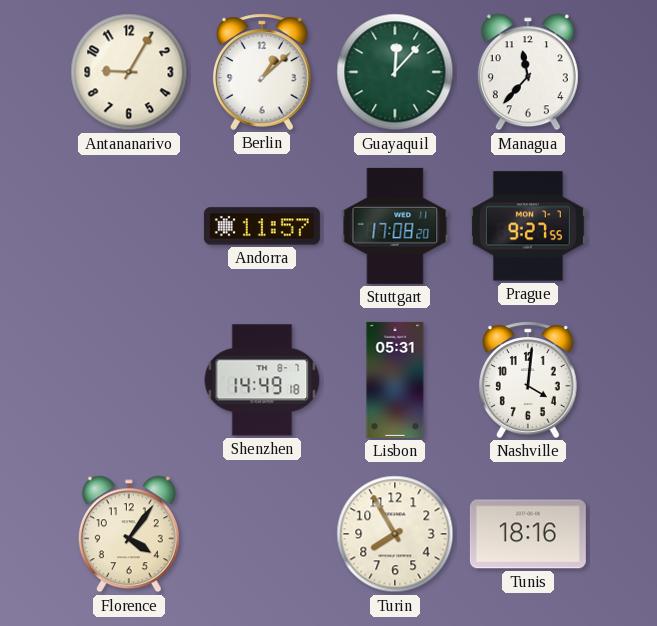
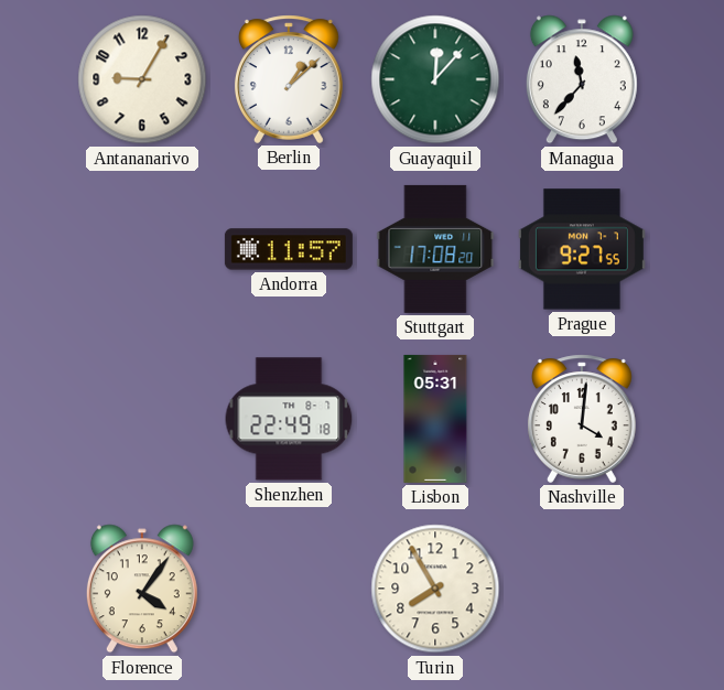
Shenzhen: 14:49 -> 22:49 (289, 419)
Tunis: 18:16 -> none (528, 534)
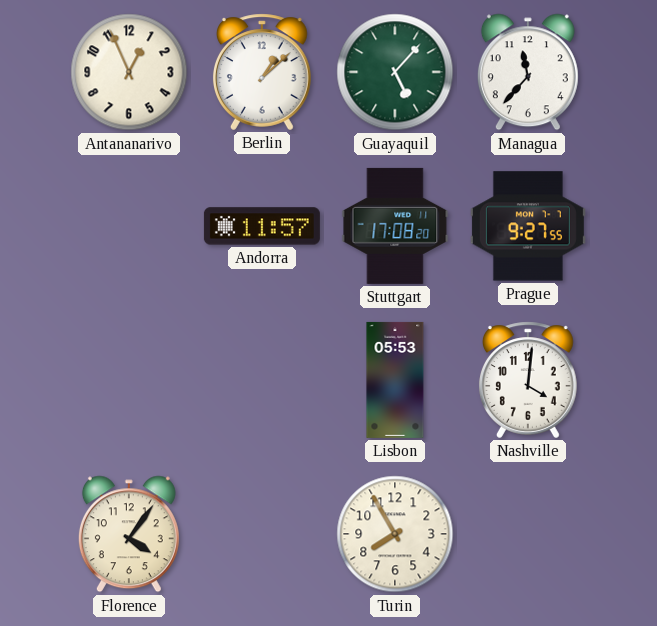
Antananarivo: 9:05 -> 12:56 (129, 72)
Guayaquil: 12:07 -> 5:07 (395, 72)
Shenzhen: 22:49 -> none (289, 419)
Lisbon: 05:31 -> 05:53 (395, 380)
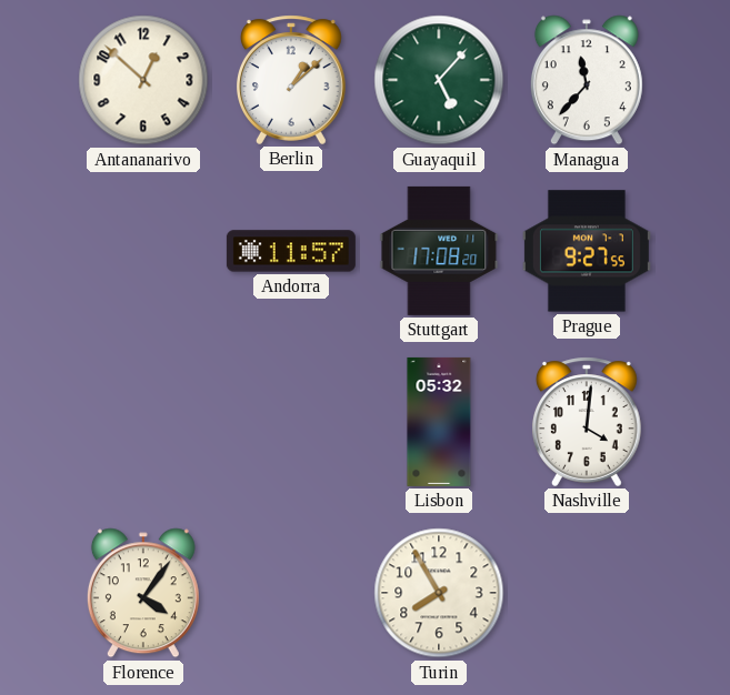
Antananarivo: 12:56 -> 12:52 (143, 80)
Lisbon: 05:53 -> 05:32 (439, 422)
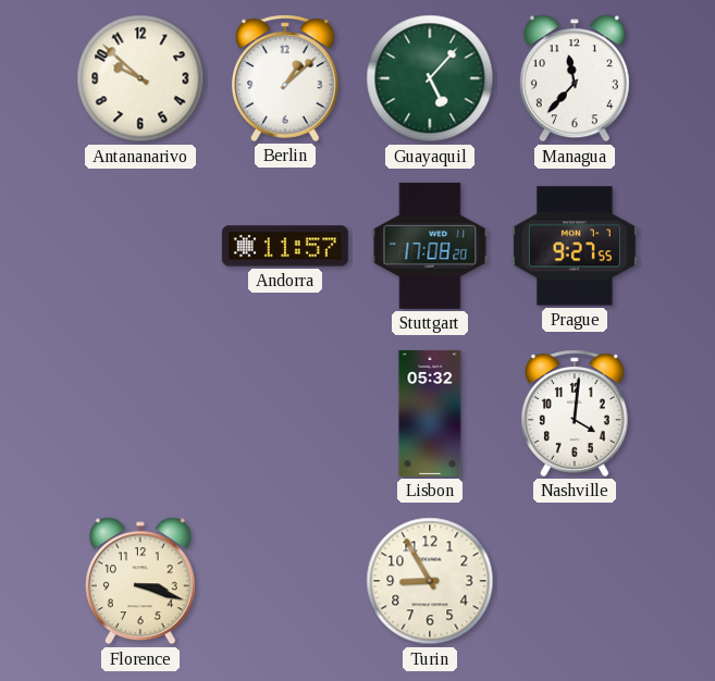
Antananarivo: 12:52 -> 9:52 (140, 78)
Florence: 4:06 -> 3:18 (140, 581)
Turin: 7:55 -> 8:55 (430, 581)
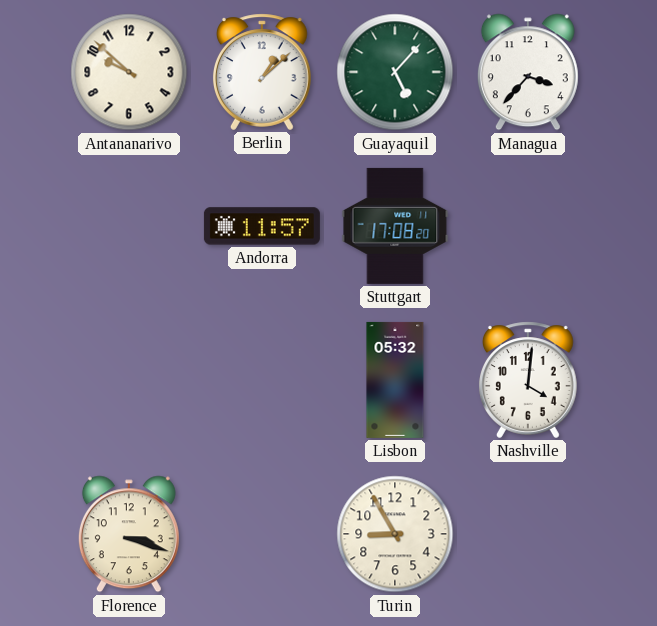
Managua: 11:37 -> 3:37 (528, 72)
Prague: 9:27 -> none (575, 246)
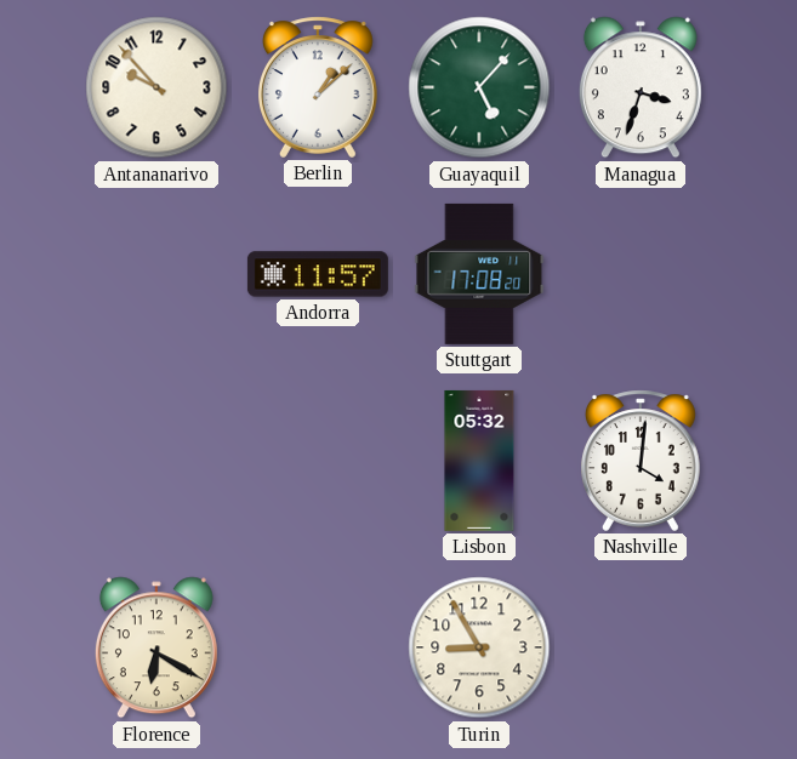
Antananarivo: 9:52 -> 9:53 (156, 87)
Managua: 3:37 -> 3:33 (641, 87)
Florence: 3:18 -> 6:20 (156, 647)
